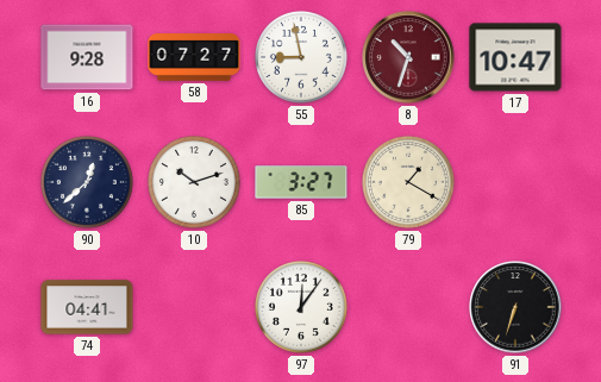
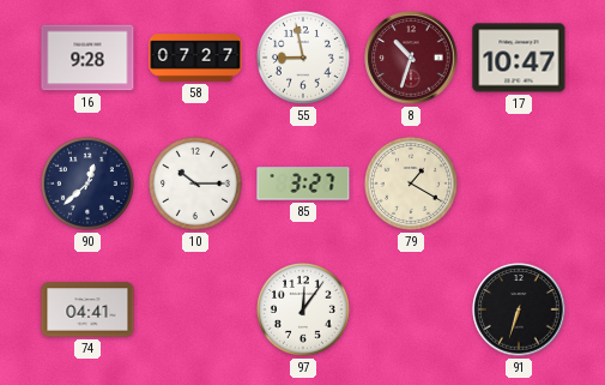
10: 10:12 -> 10:15 (195, 184)
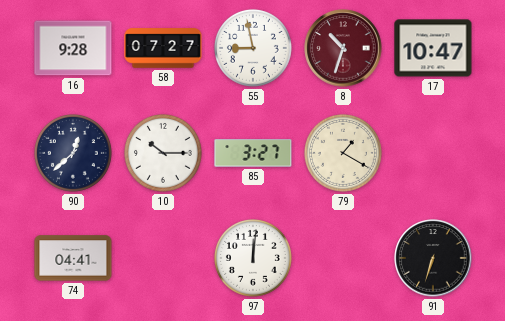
97: 12:06 -> 12:01 (253, 258)
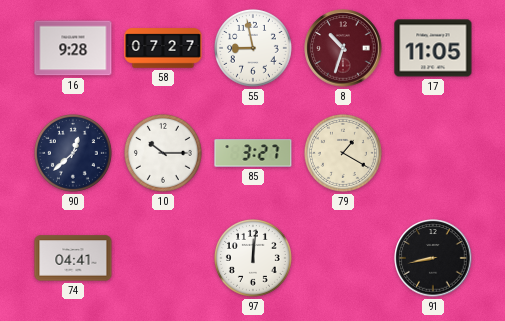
17: 10:47 -> 11:05 (433, 48)
91: 6:33 -> 8:43 (433, 258)
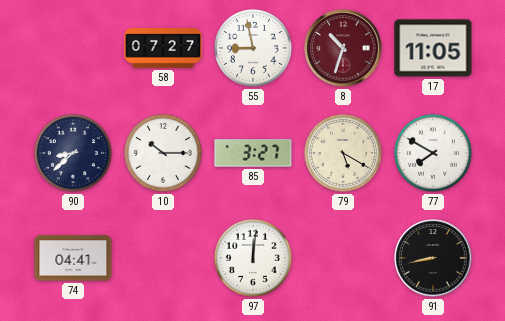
16: 9:28 -> none (73, 48)
90: 12:38 -> 8:38 (73, 153)
79: 1:20 -> 5:20 (343, 153)
77: none -> 7:50 (433, 153)
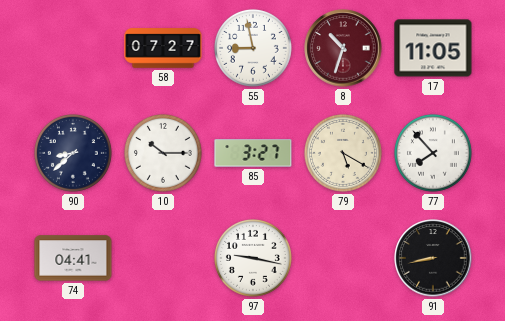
77: 7:50 -> 7:53 (433, 153)
97: 12:01 -> 9:17 (253, 258)
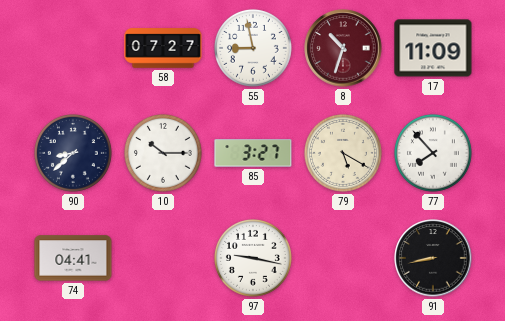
17: 11:05 -> 11:09 (433, 48)
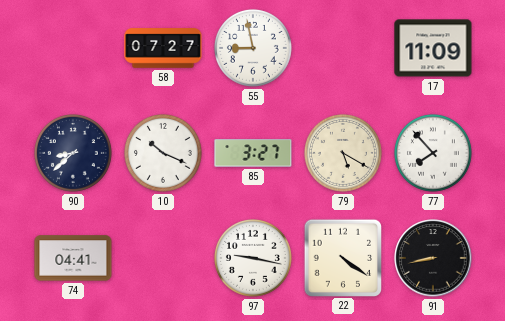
8: 10:33 -> none (343, 48)
10: 10:15 -> 10:19 (163, 153)
22: none -> 4:21 (342, 257)
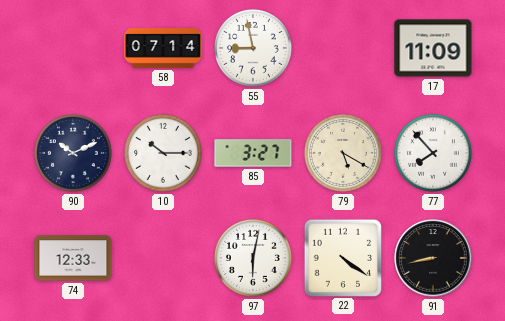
58: 07:27 -> 07:14 (163, 48)
90: 8:38 -> 10:11 (73, 153)
10: 10:19 -> 10:15 (163, 153)
74: 04:41 -> 12:33 (73, 258)
97: 9:17 -> 6:02 (253, 258)
